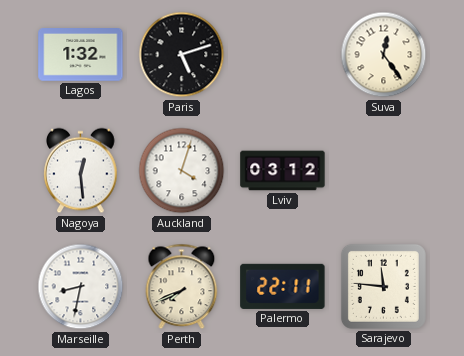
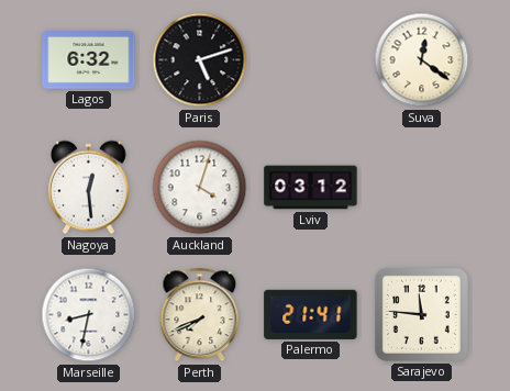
Lagos: 1:32 -> 6:32 (89, 60)
Suva: 12:24 -> 12:21 (422, 60)
Palermo: 22:11 -> 21:41 (311, 314)
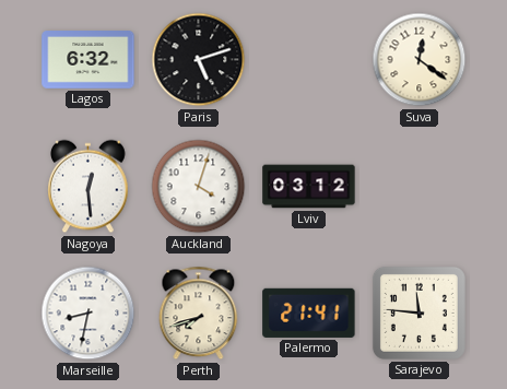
Perth: 7:41 -> 7:42 (199, 314)
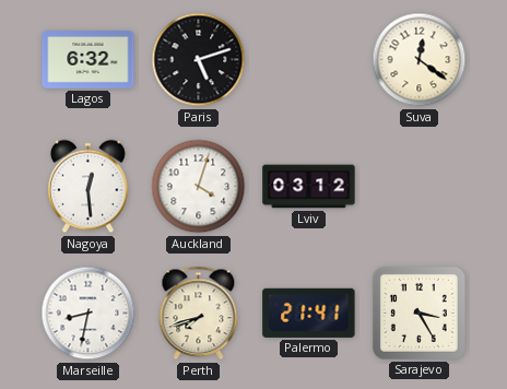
Sarajevo: 11:46 -> 3:25 (418, 313)
